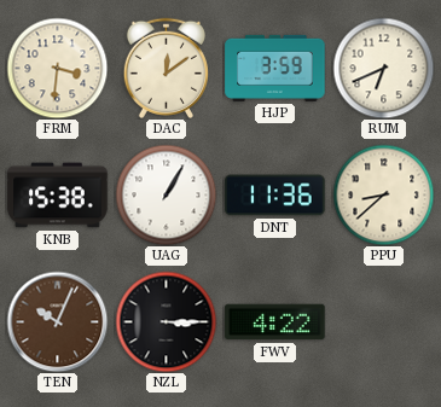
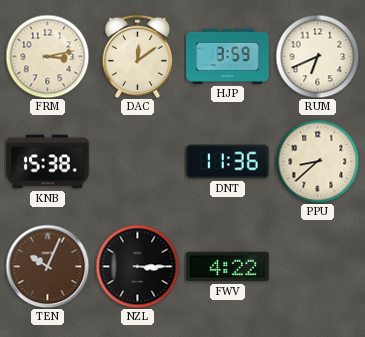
FRM: 3:31 -> 3:13 (47, 56)
UAG: 1:05 -> none (166, 194)
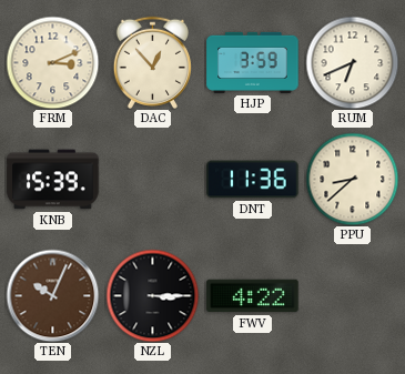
FRM: 3:13 -> 3:11 (52, 62)
DAC: 12:09 -> 12:53 (152, 62)
KNB: 15:38 -> 15:39 (53, 180)
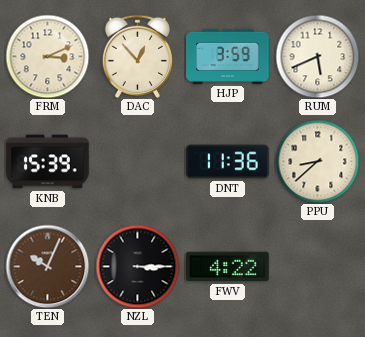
RUM: 6:41 -> 5:41 (317, 56)
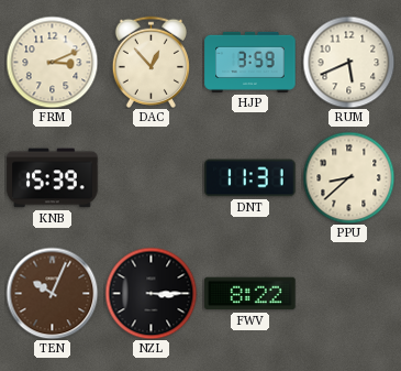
DNT: 11:36 -> 11:31 (250, 178)
FWV: 4:22 -> 8:22 (250, 294)
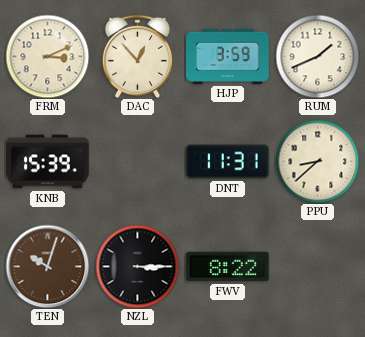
RUM: 5:41 -> 1:41 (317, 56)
TEN: 10:04 -> 10:03 (47, 266)
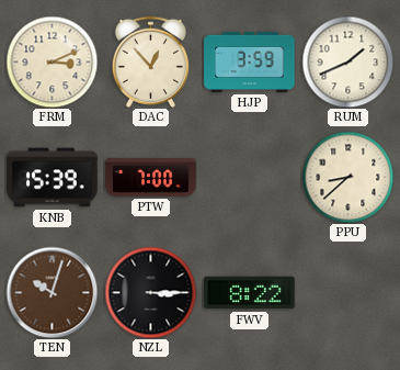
PTW: none -> 7:00 (151, 178)
DNT: 11:31 -> none (228, 162)
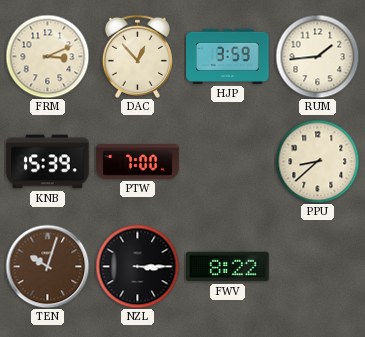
RUM: 1:41 -> 1:44 (317, 56)
